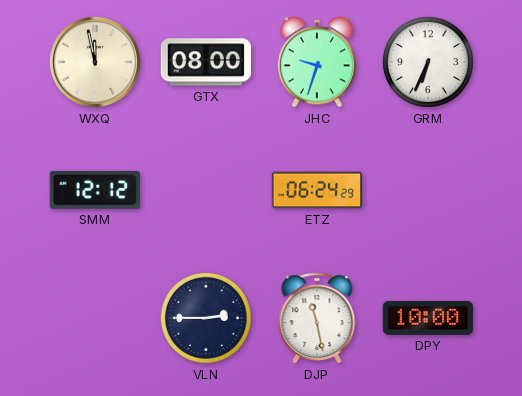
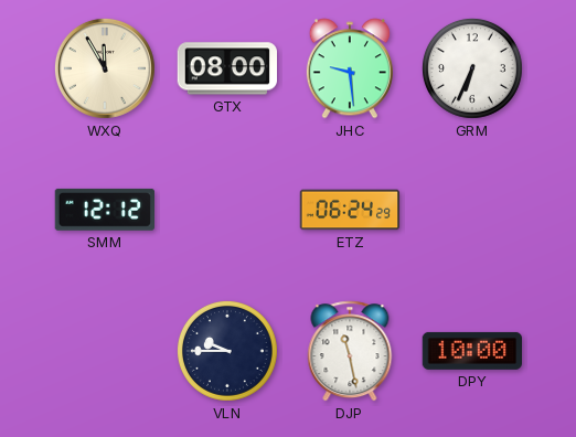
WXQ: 11:58 -> 11:55 (105, 68)
JHC: 9:33 -> 9:29 (350, 68)
VLN: 2:45 -> 9:45 (227, 351)
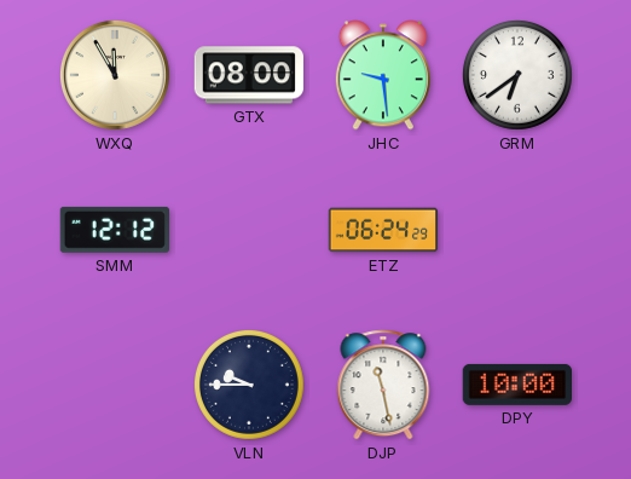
GRM: 6:34 -> 6:39 (517, 75)
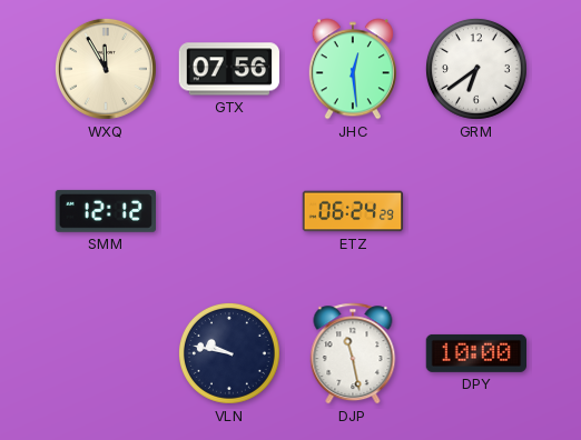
GTX: 08:00 -> 07:56 (228, 69)
JHC: 9:29 -> 12:29 (353, 69)
VLN: 9:45 -> 9:47 (229, 353)
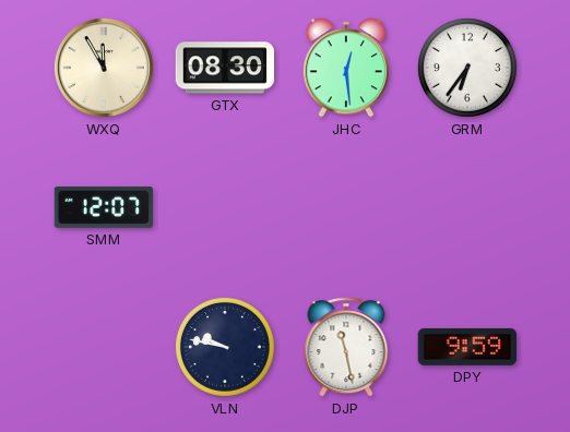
GTX: 07:56 -> 08:30 (224, 68)
GRM: 6:39 -> 6:36 (467, 68)
SMM: 12:12 -> 12:07 (103, 207)
ETZ: 06:24 -> none (353, 211)
DPY: 10:00 -> 9:59 (467, 347)
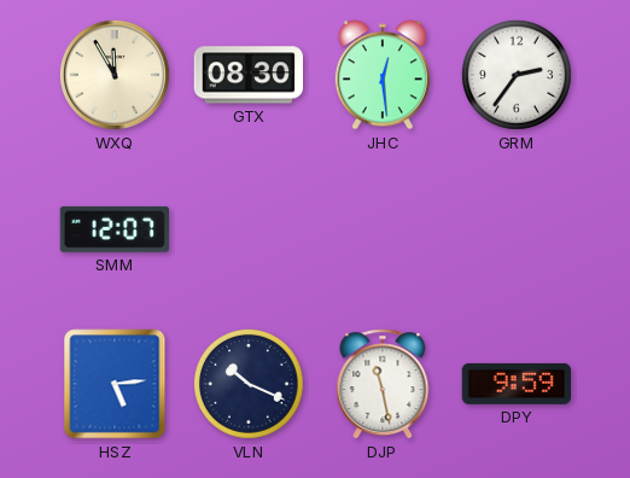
GRM: 6:36 -> 2:36 (517, 75)
HSZ: none -> 5:14 (115, 384)
VLN: 9:47 -> 10:19 (249, 384)
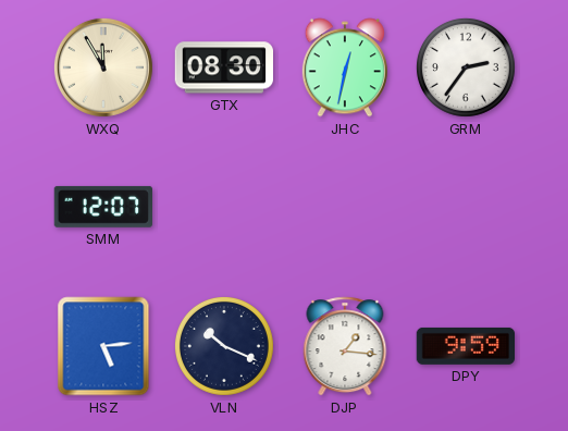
JHC: 12:29 -> 12:32 (345, 67)
DJP: 11:28 -> 1:16 (345, 346)
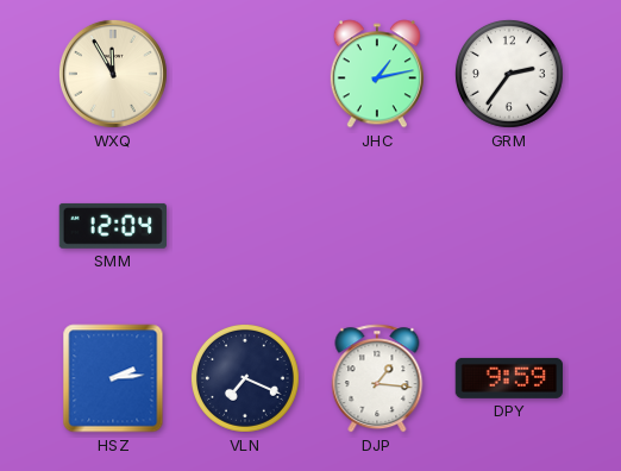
GTX: 08:30 -> none (223, 67)
JHC: 12:32 -> 1:13 (377, 74)
SMM: 12:07 -> 12:04 (112, 226)
HSZ: 5:14 -> 2:14 (113, 378)
VLN: 10:19 -> 7:19 (245, 378)
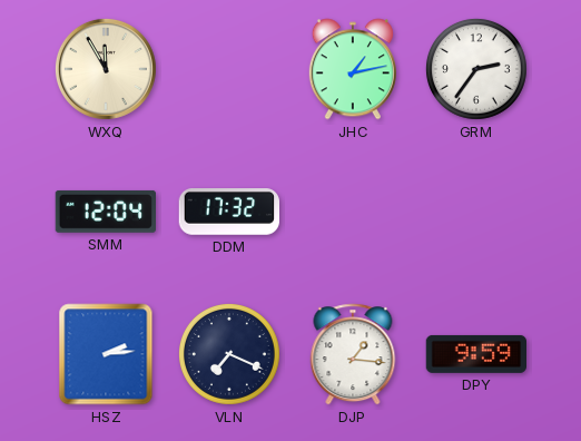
DDM: none -> 17:32 (228, 213)
